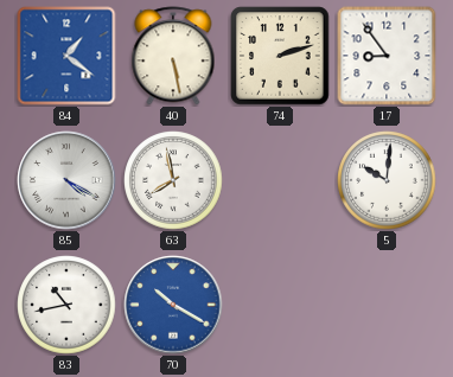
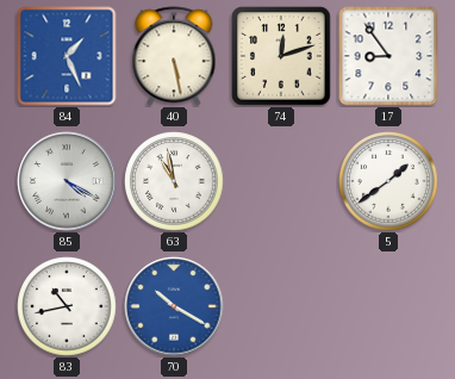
84: 1:21 -> 1:26 (67, 56)
74: 2:12 -> 12:12 (281, 56)
63: 7:58 -> 10:58 (174, 181)
5: 10:01 -> 1:39 (388, 181)
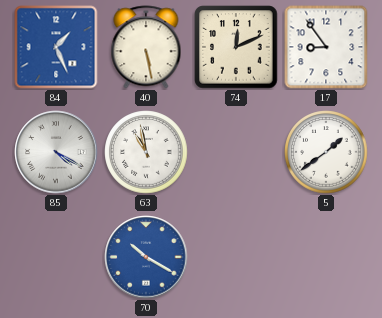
74: 12:12 -> 12:11 (236, 47)
83: 10:43 -> none (67, 306)
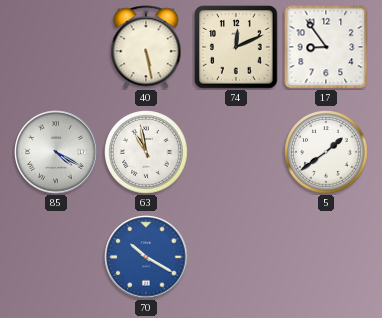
84: 1:26 -> none (56, 47)
